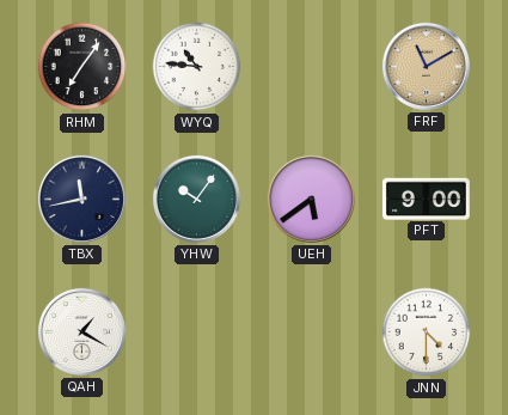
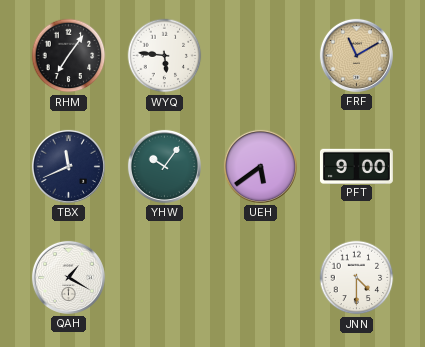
WYQ: 10:46 -> 5:46 (165, 56)
TBX: 11:43 -> 11:41 (68, 166)
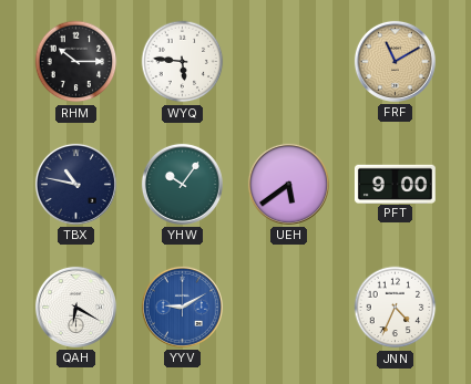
RHM: 7:06 -> 10:15 (76, 62)
TBX: 11:41 -> 10:47 (75, 184)
QAH: 1:20 -> 6:20 (75, 307)
YYV: none -> 9:10 (182, 307)
JNN: 4:30 -> 4:34 (396, 308)
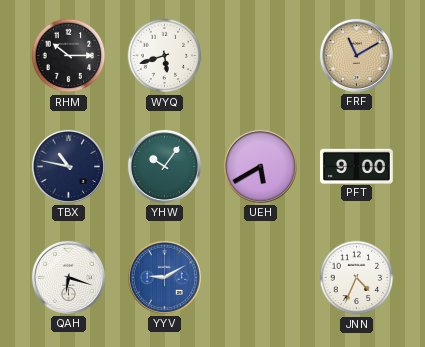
WYQ: 5:46 -> 5:42 (165, 56)
UEH: 5:39 -> 5:40 (260, 166)
QAH: 6:20 -> 6:18 (68, 277)
